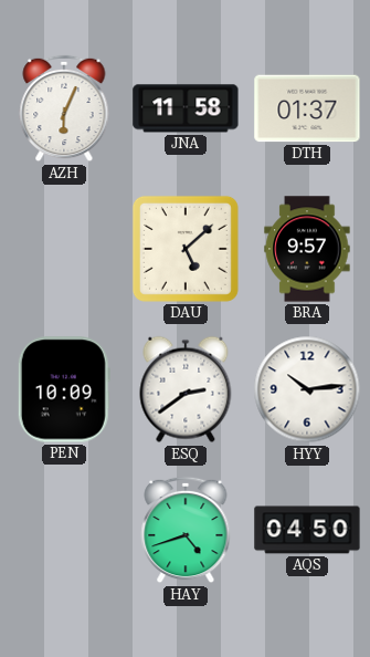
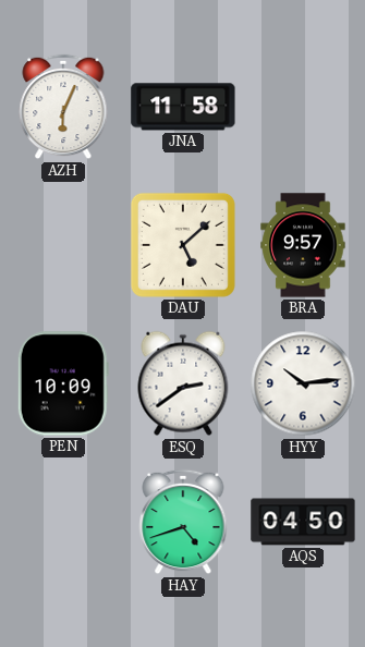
DTH: 01:37 -> none (307, 108)
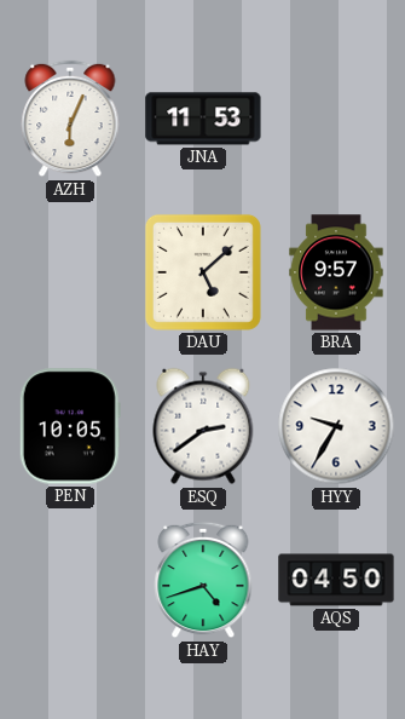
JNA: 11:58 -> 11:53 (203, 119)
PEN: 10:09 -> 10:05 (70, 426)
HYY: 10:14 -> 9:35 (336, 426)
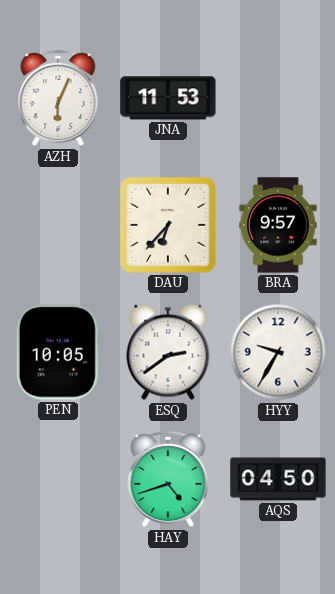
DAU: 5:08 -> 6:37 (168, 225)
